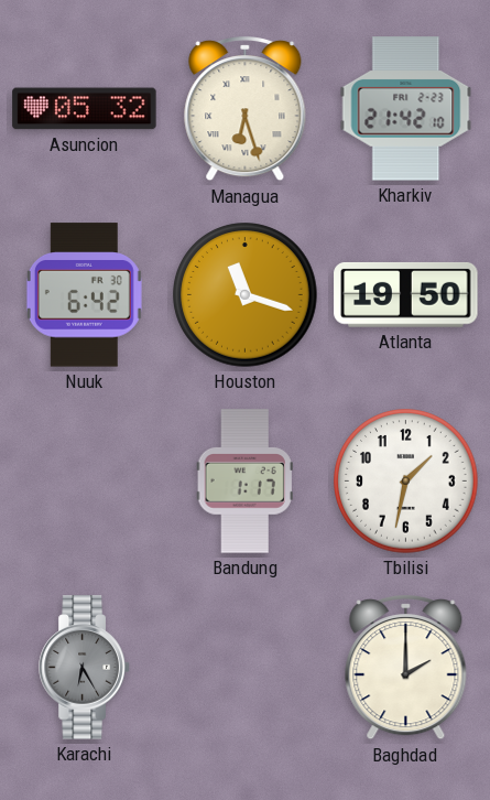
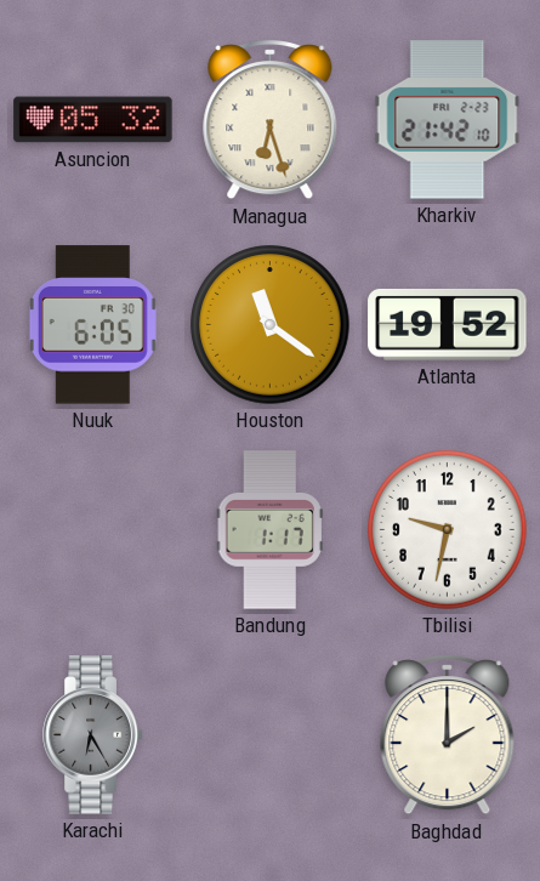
Nuuk: 6:42 -> 6:05 (92, 325)
Houston: 11:18 -> 11:21 (271, 325)
Atlanta: 19:50 -> 19:52 (448, 324)
Tbilisi: 1:32 -> 9:32 (448, 530)
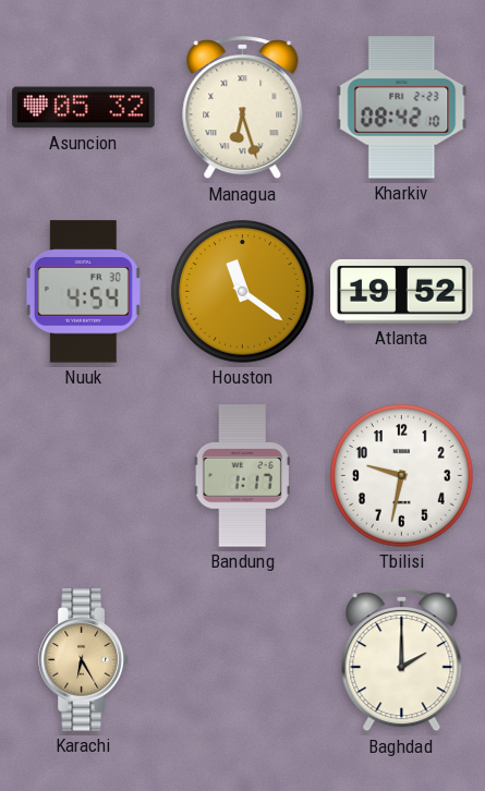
Kharkiv: 21:42 -> 08:42 (402, 108)
Nuuk: 6:05 -> 4:54 (83, 292)
Karachi dial: grey -> champagne (84, 660)
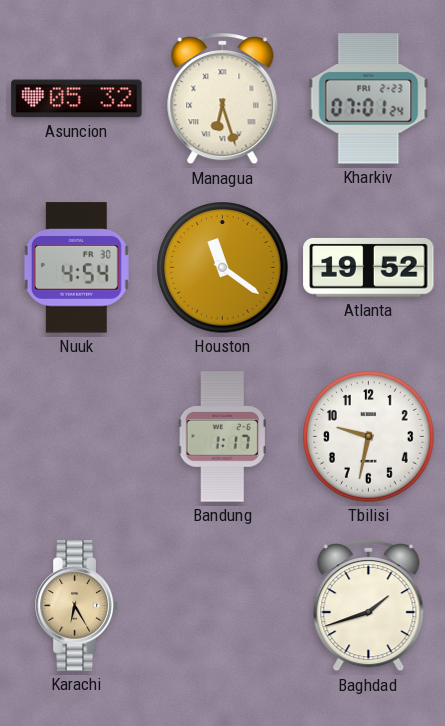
Kharkiv: 08:42 -> 07:01 (369, 99)
Baghdad: 2:00 -> 1:42 (369, 607)
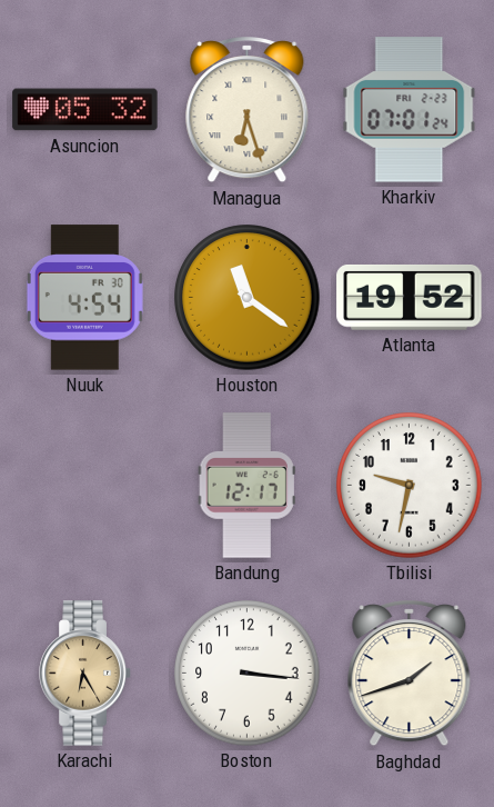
Bandung: 1:17 -> 12:17 (246, 486)
Boston: none -> 3:16 (248, 674)
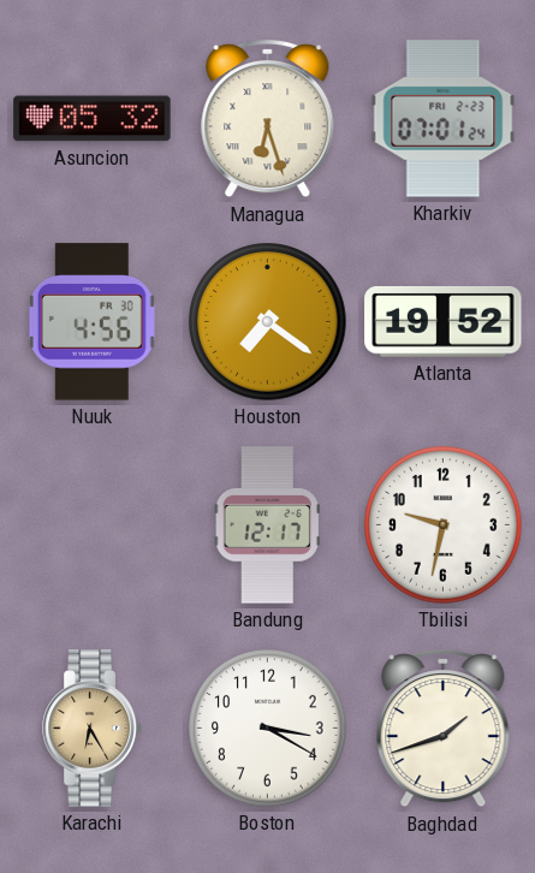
Nuuk: 4:54 -> 4:56 (91, 322)
Houston: 11:21 -> 7:21 (268, 322)
Boston: 3:16 -> 3:20 (268, 729)
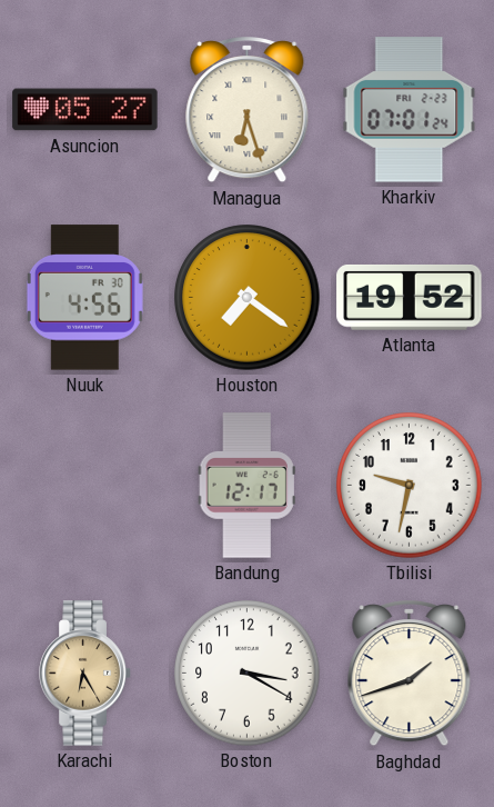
Asuncion: 05:32 -> 05:27 (85, 110)
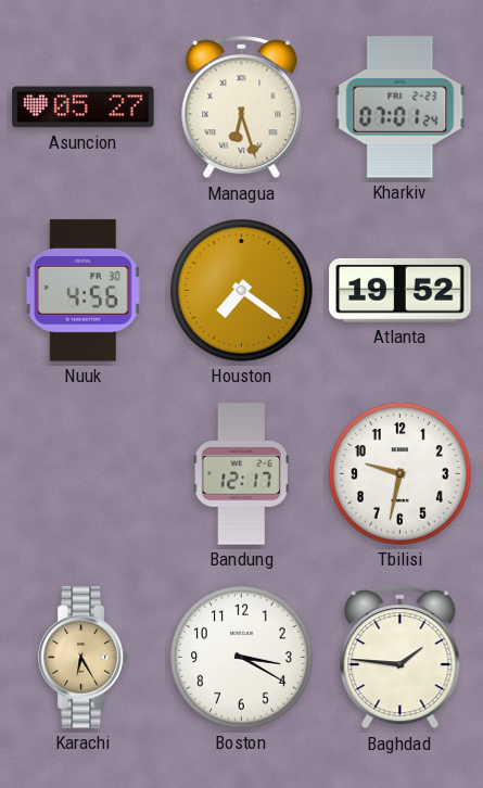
Baghdad: 1:42 -> 1:46 (401, 659)
